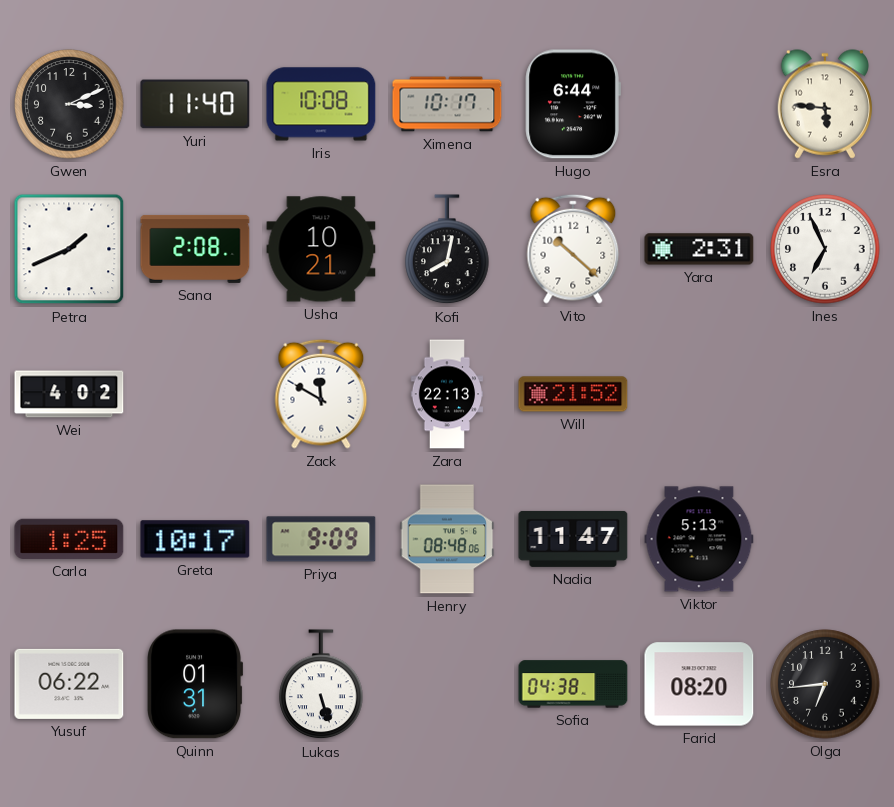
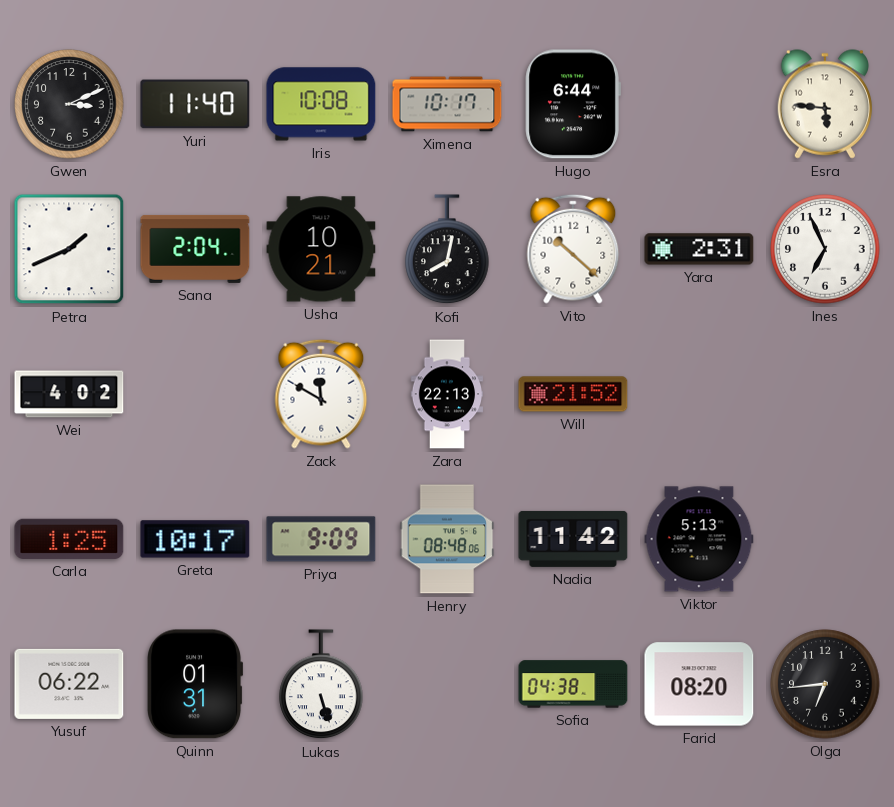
Sana: 2:08 -> 2:04 (195, 249)
Nadia: 11:47 -> 11:42 (573, 539)
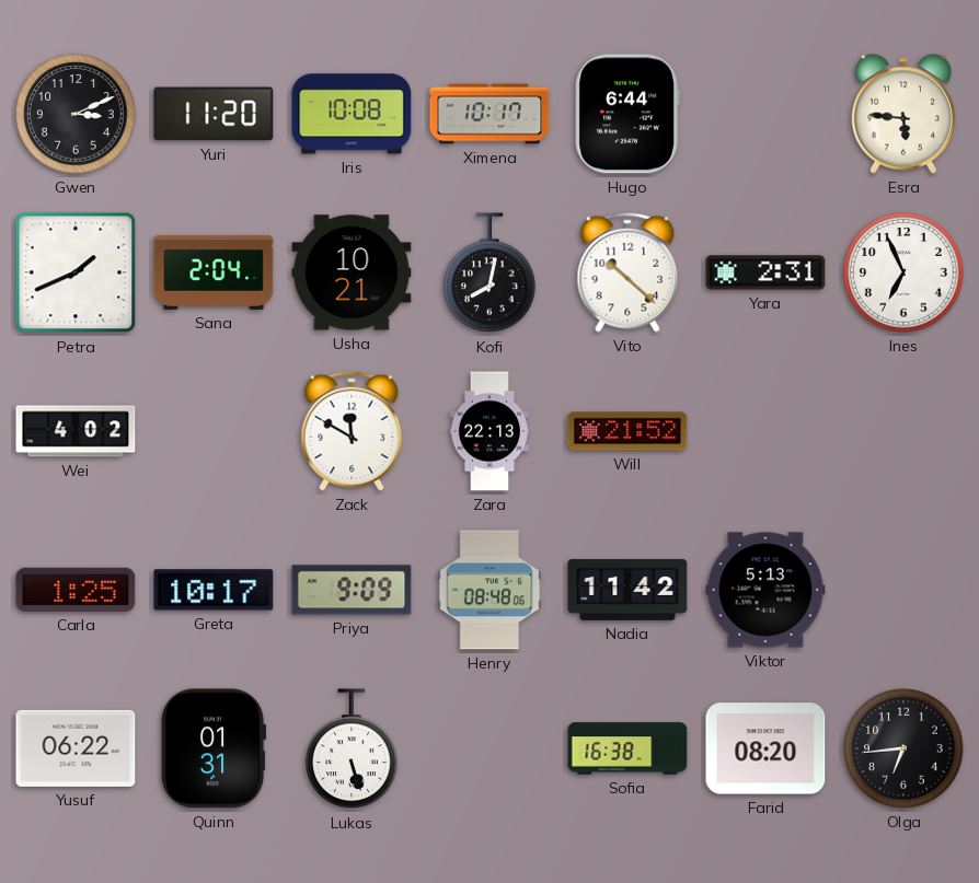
Yuri: 11:40 -> 11:20 (214, 114)
Sofia: 04:38 -> 16:38 (627, 748)
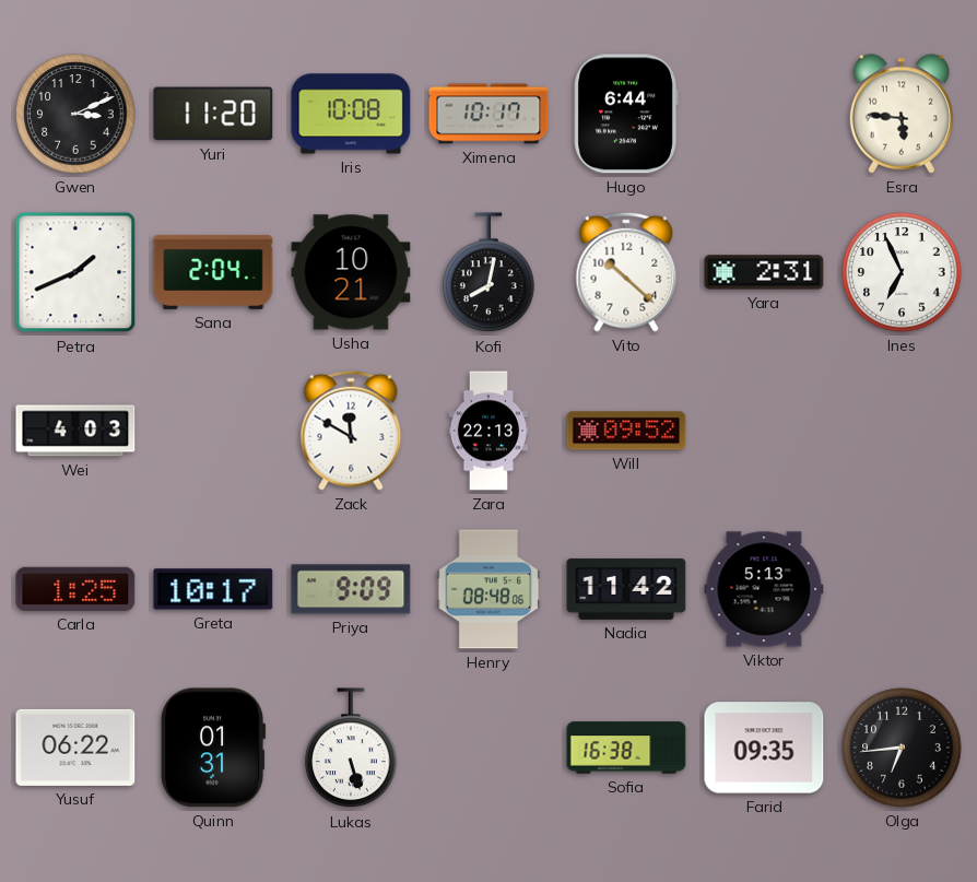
Wei: 4:02 -> 4:03 (75, 431)
Will: 21:52 -> 09:52 (626, 431)
Farid: 08:20 -> 09:35 (764, 748)
